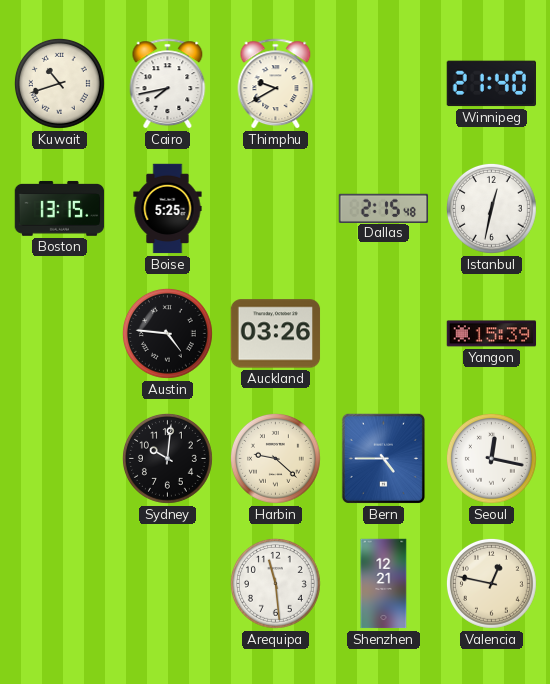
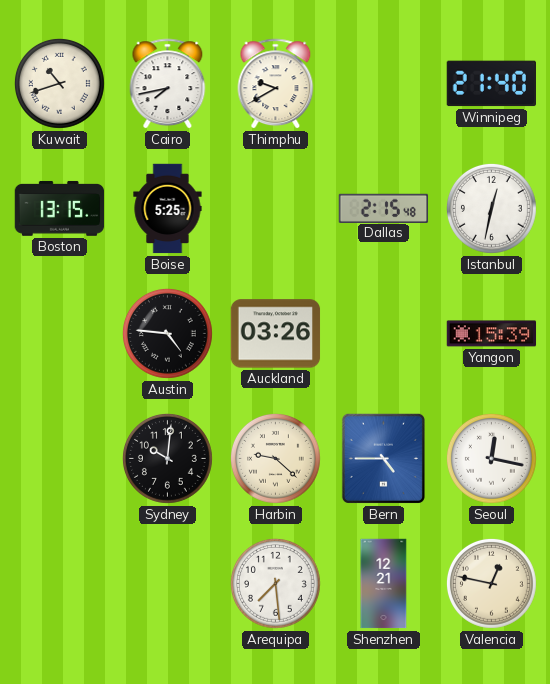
Arequipa: 11:29 -> 7:29 (275, 583)
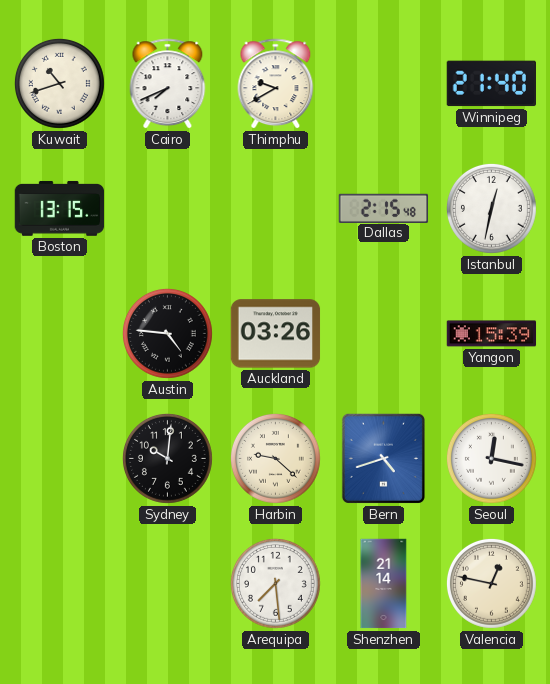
Cairo: 7:43 -> 7:41 (168, 84)
Boise: 5:25 -> none (168, 209)
Bern: 4:45 -> 4:42 (383, 458)
Shenzhen: 12:21 -> 21:14 (384, 584)
